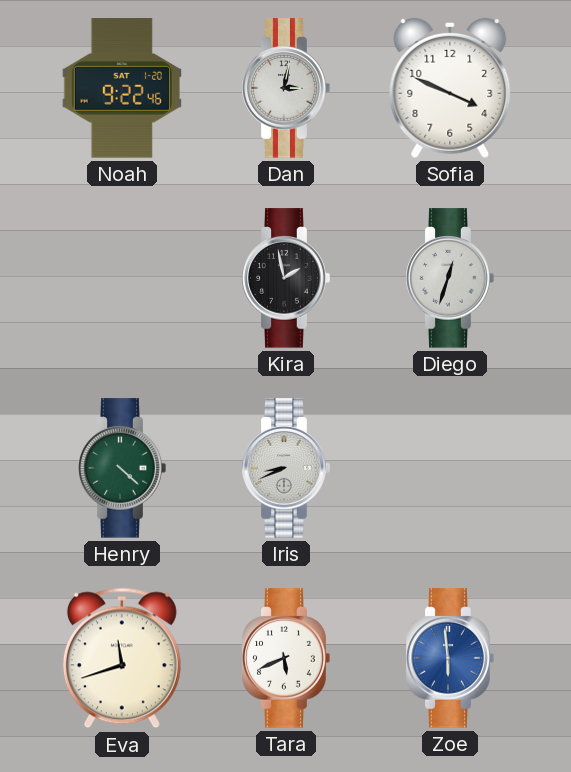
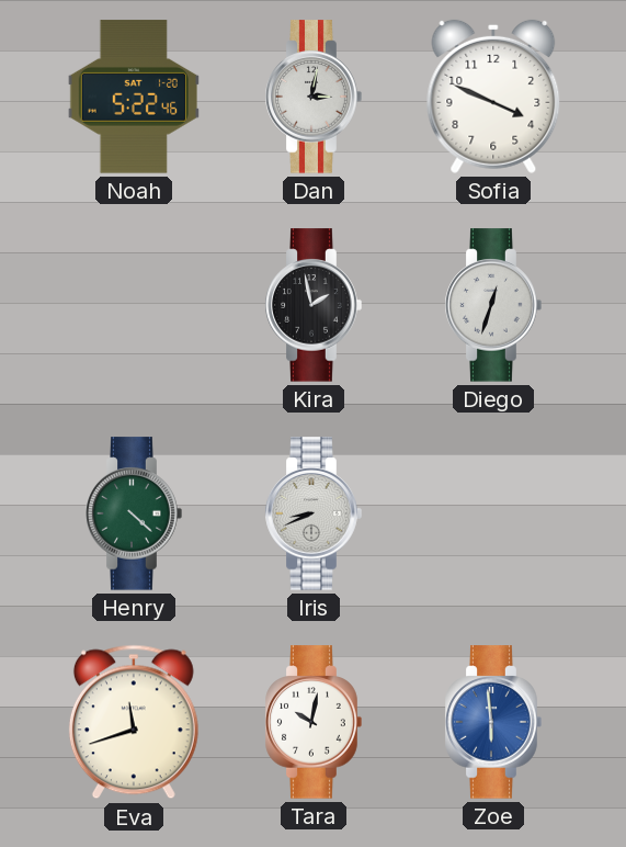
Noah: 9:22 -> 5:22 (134, 97)
Tara: 5:41 -> 10:02 (314, 722)
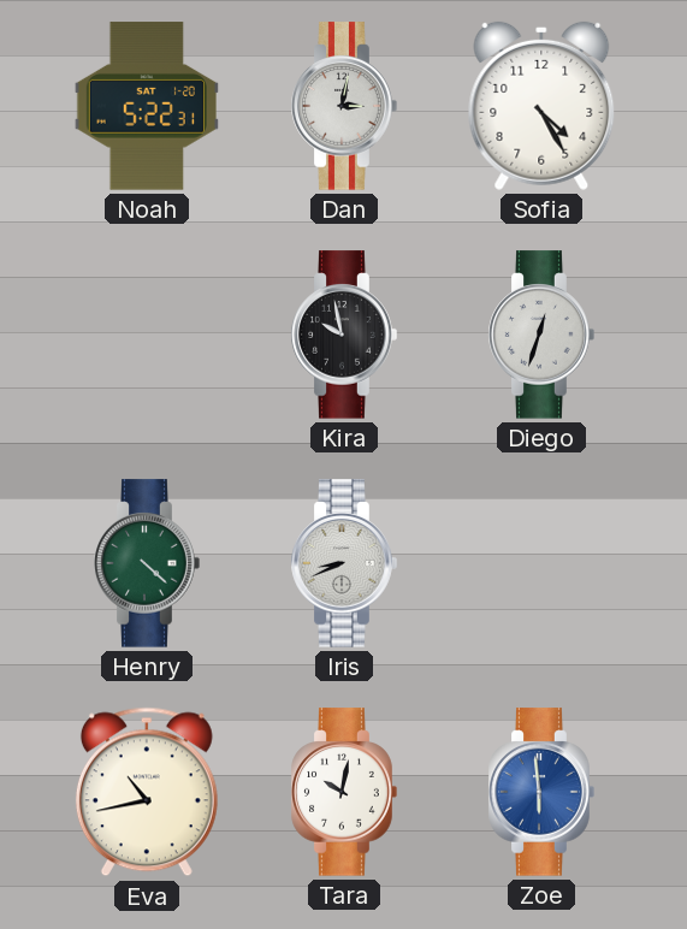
Noah: 5:22:46 -> 5:22:31 (147, 106)
Sofia: 3:49 -> 4:25 (541, 106)
Kira: 1:58 -> 9:58 (344, 335)
Eva: 11:42 -> 10:43 (147, 792)
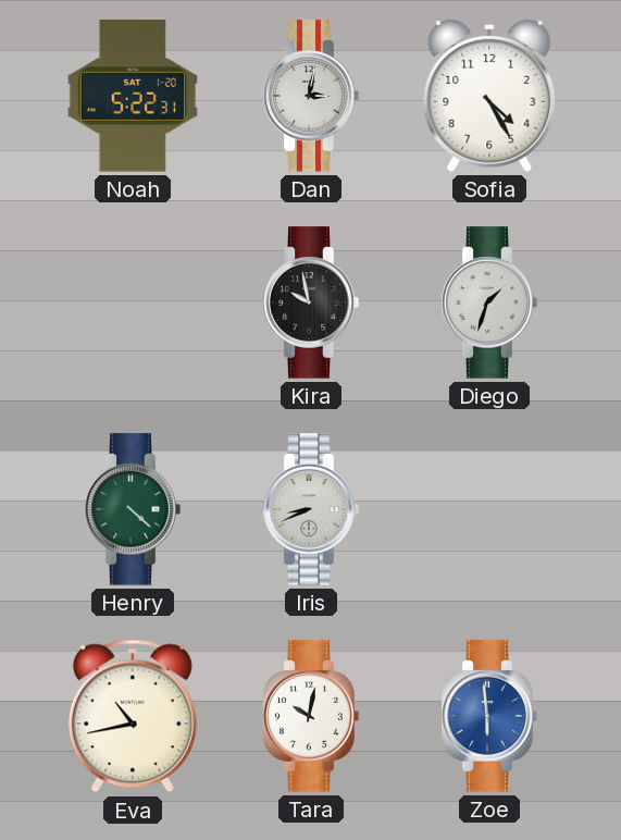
Diego: 12:33 -> 1:33 (489, 302)
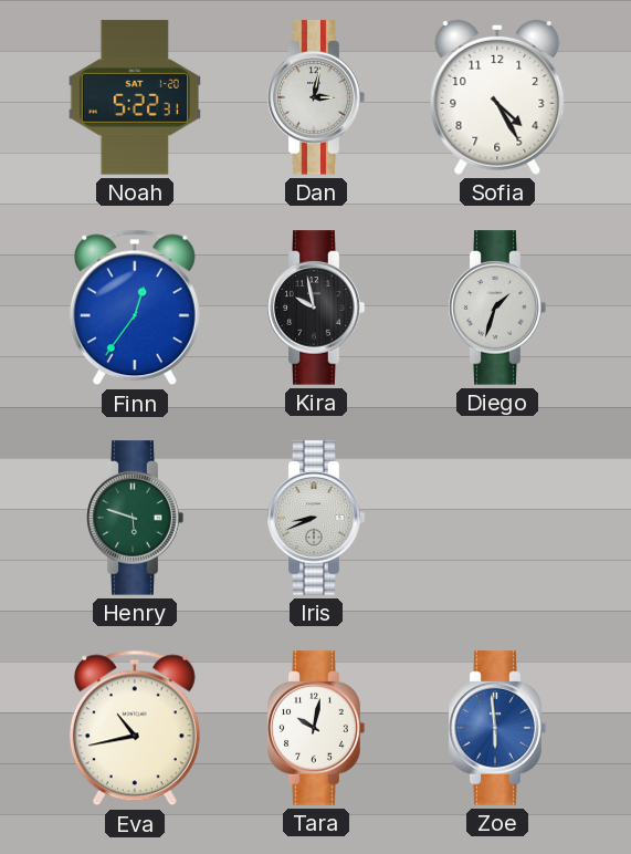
Finn: none -> 12:36 (135, 308)
Henry: 4:22 -> 5:48 (135, 518)
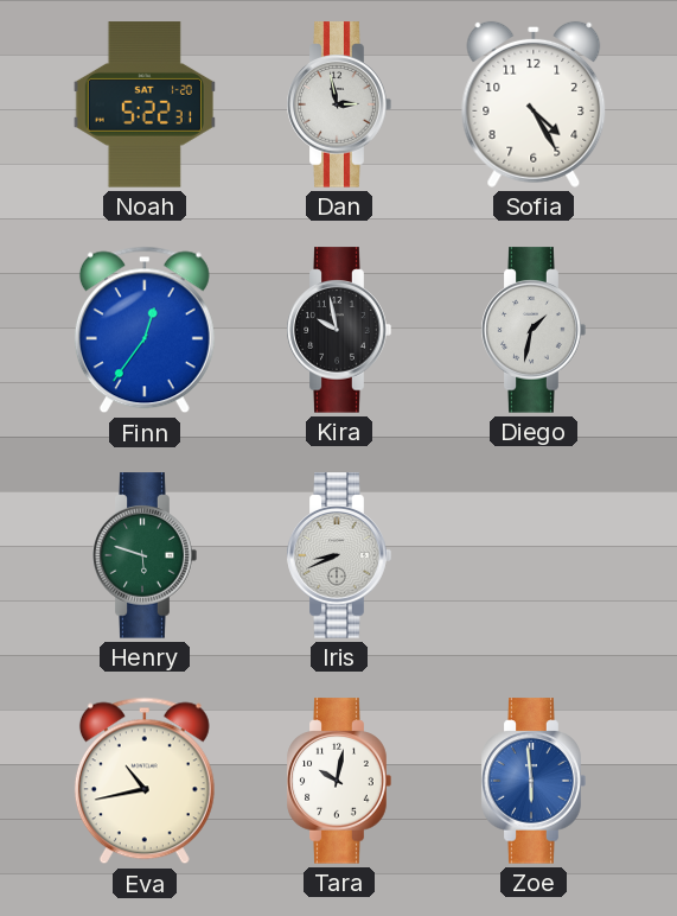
Dan: 3:02 -> 2:58 (339, 104)
Diego: 1:33 -> 1:32 (534, 330)
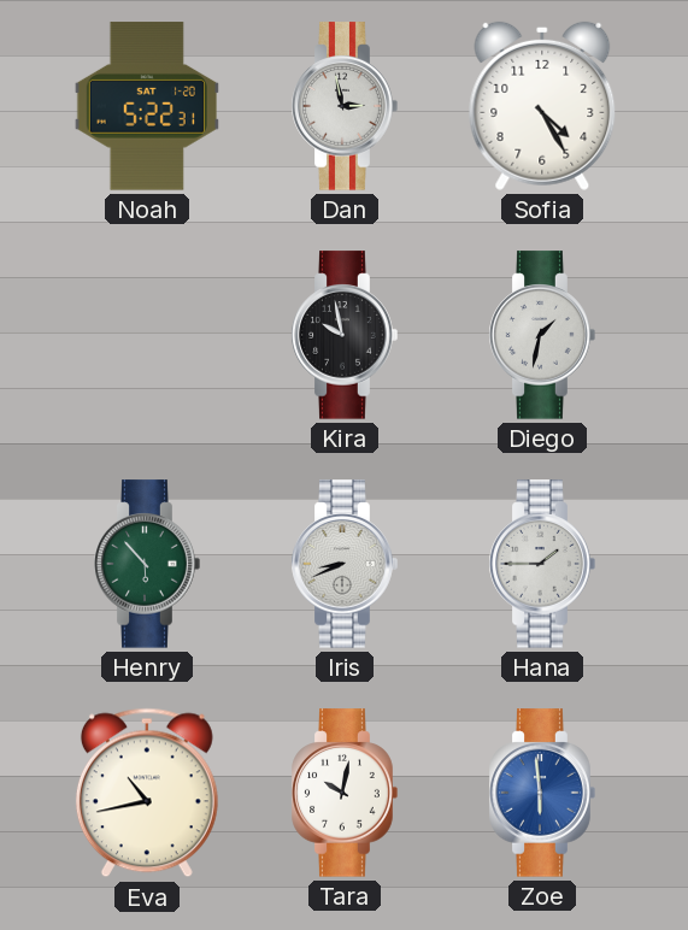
Finn: 12:36 -> none (145, 330)
Henry: 5:48 -> 5:53 (147, 564)
Hana: none -> 1:45 (542, 564)
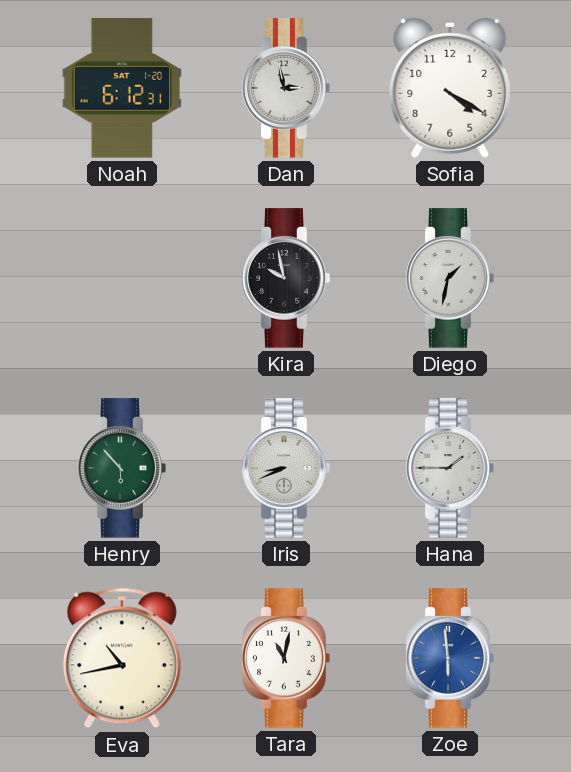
Noah: 5:22 -> 6:12 (122, 88)
Sofia: 4:25 -> 4:20 (450, 88)
Tara: 10:02 -> 11:02 (286, 658)
